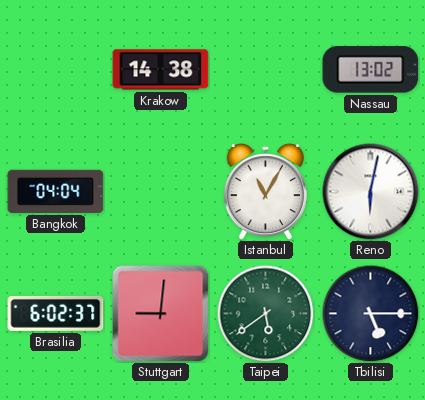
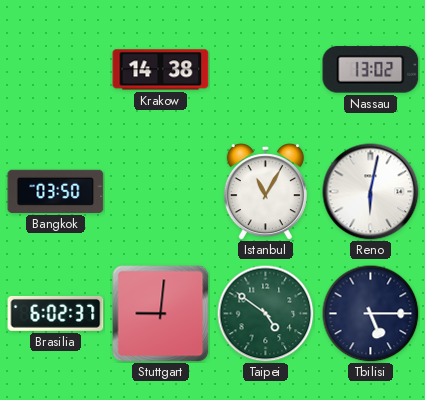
Bangkok: 04:04 -> 03:50 (56, 191)
Taipei: 5:39 -> 4:51 (265, 313)
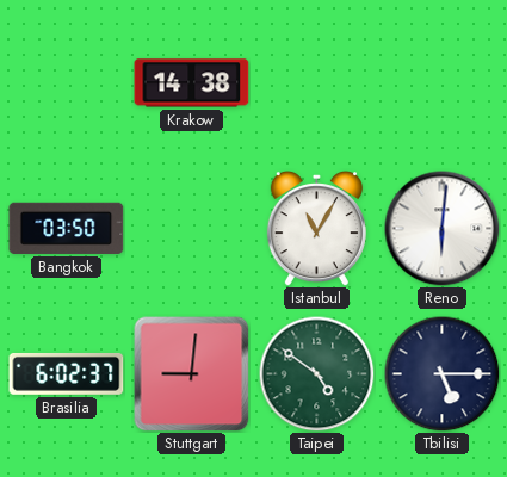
Nassau: 13:02 -> none (371, 70)
Reno: 6:02 -> 6:01 (443, 229)
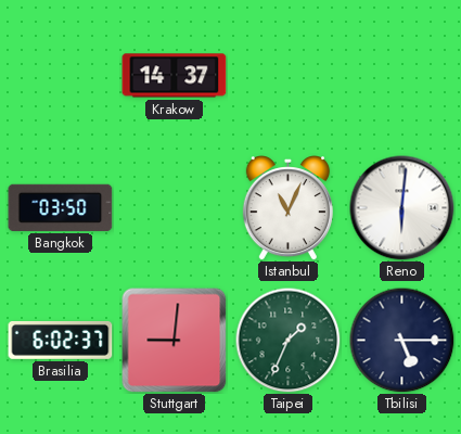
Krakow: 14:38 -> 14:37 (175, 76)
Istanbul: 11:05 -> 11:04 (287, 208)
Taipei: 4:51 -> 1:34 (287, 340)
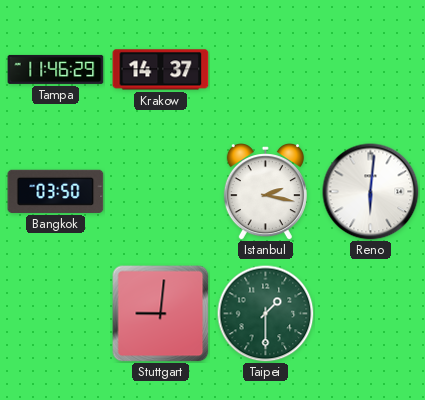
Tampa: none -> 11:46 (56, 69)
Istanbul: 11:04 -> 2:17 (265, 192)
Brasilia: 6:02 -> none (61, 340)
Taipei: 1:34 -> 1:30 (265, 313)
Tbilisi: 5:15 -> none (401, 340)
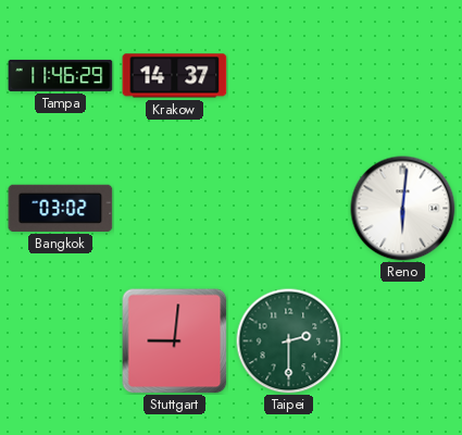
Bangkok: 03:50 -> 03:02 (61, 208)
Istanbul: 2:17 -> none (265, 192)
Taipei: 1:30 -> 2:30 (288, 340)
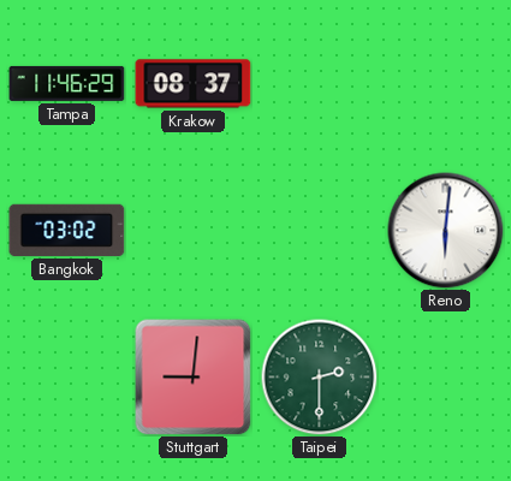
Krakow: 14:37 -> 08:37 (194, 84)
